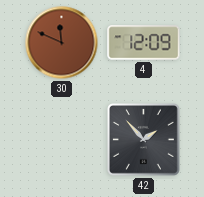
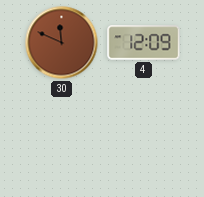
42: 1:53 -> none (144, 140)
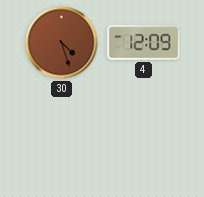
30: 11:49 -> 4:27 (62, 43)
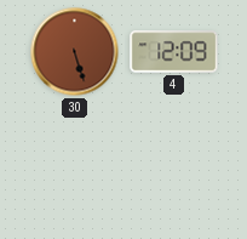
30: 4:27 -> 5:27 (75, 52)
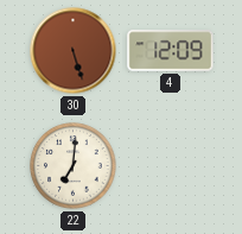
22: none -> 7:01 (74, 166)
